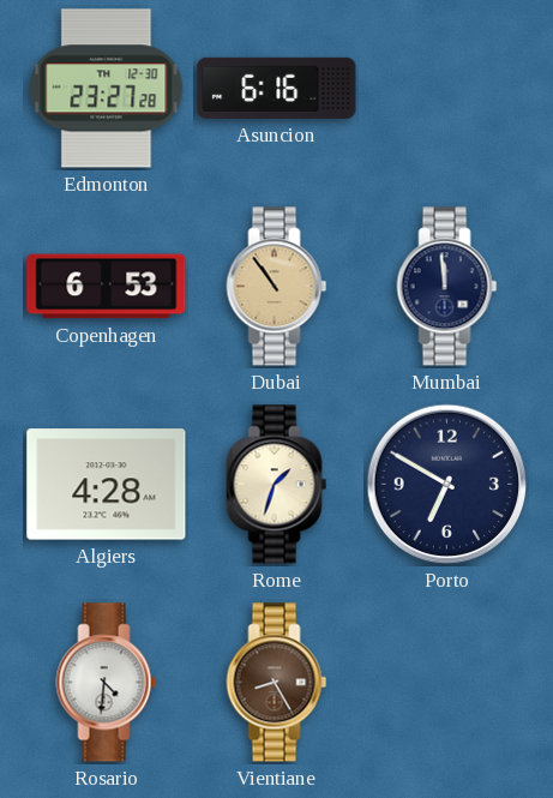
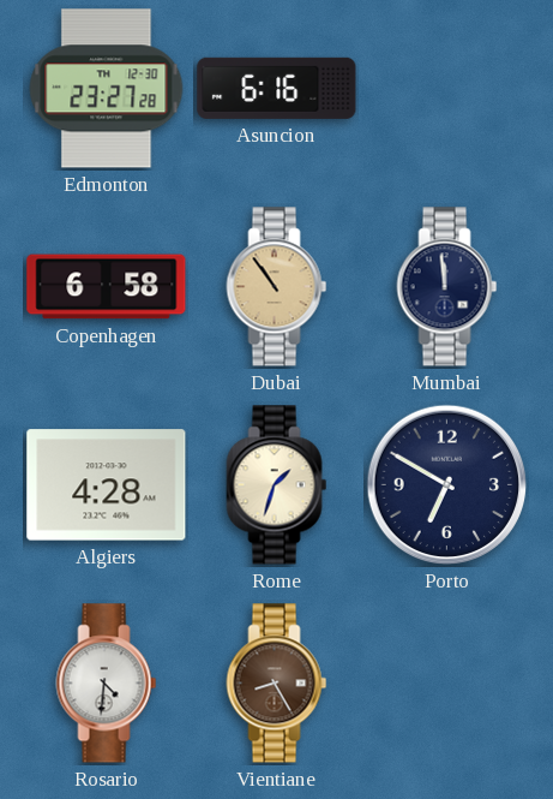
Copenhagen: 6:53 -> 6:58 (107, 287)
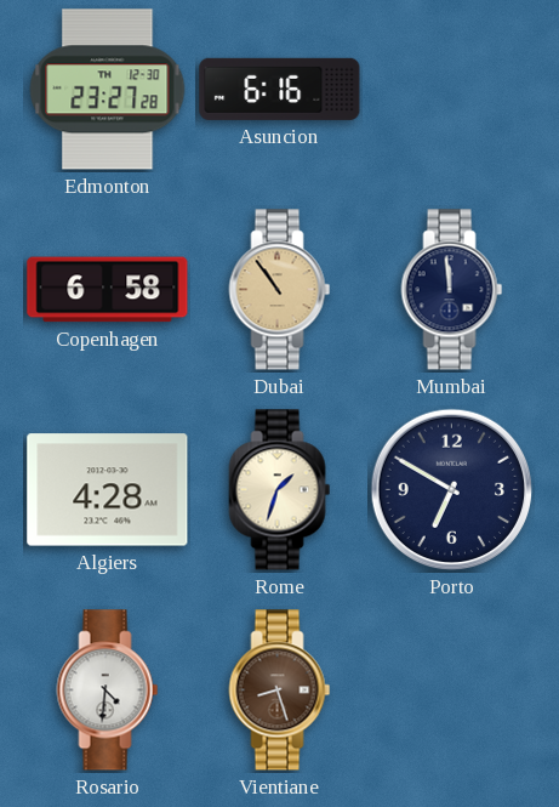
Vientiane: 8:25 -> 8:27 (280, 691)
